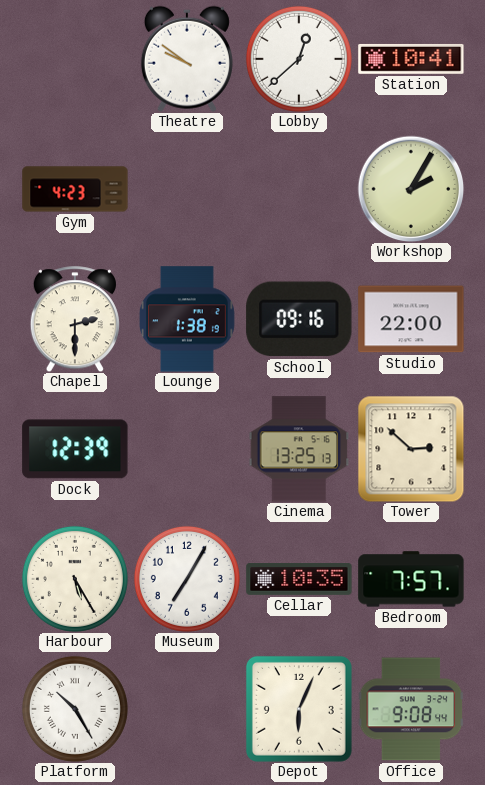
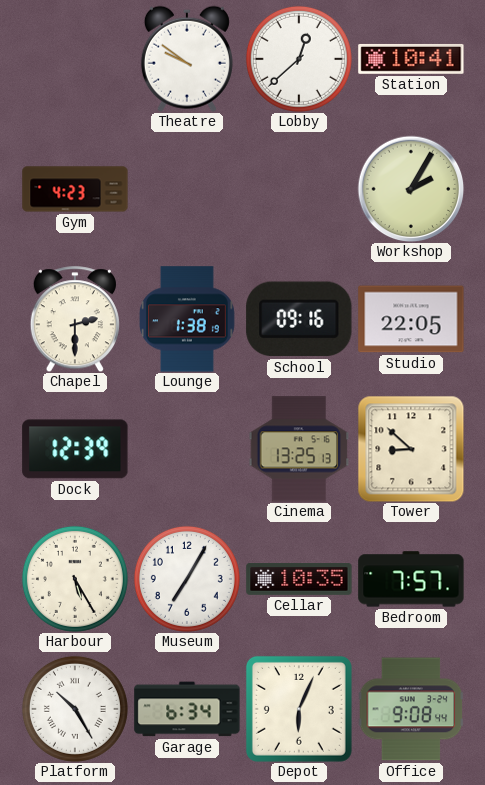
Studio: 22:00 -> 22:05 (411, 319)
Tower: 2:52 -> 8:52 (411, 449)
Garage: none -> 6:34 (187, 709)
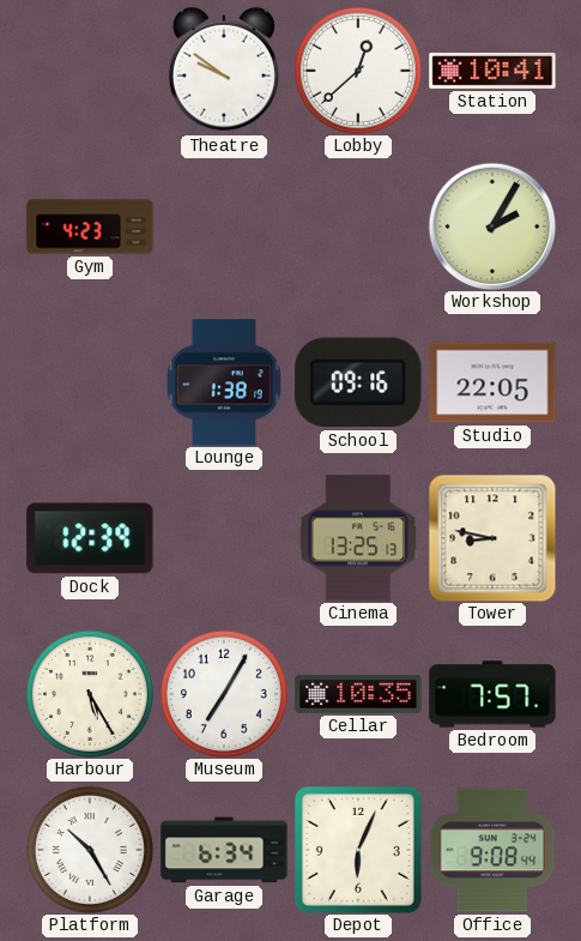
Chapel: 2:30 -> none (75, 319)
Tower: 8:52 -> 8:47 (492, 538)
